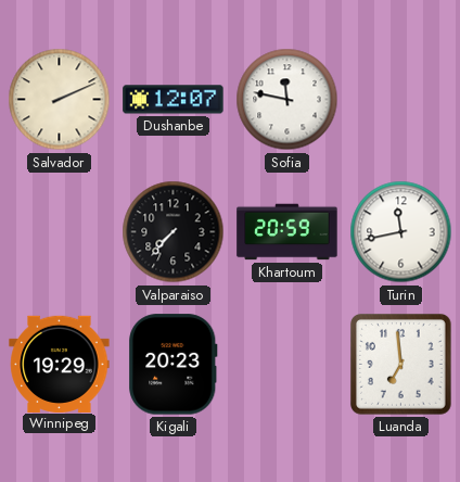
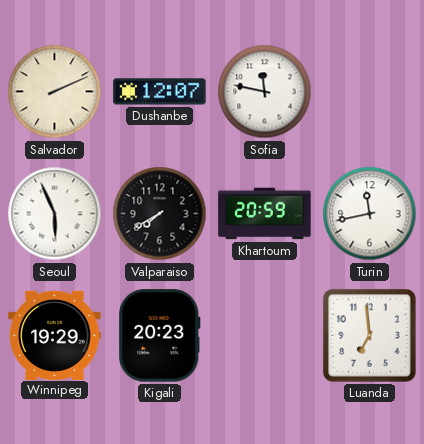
Seoul: none -> 5:56 (55, 214)
Valparaiso: 7:37 -> 7:40 (160, 214)
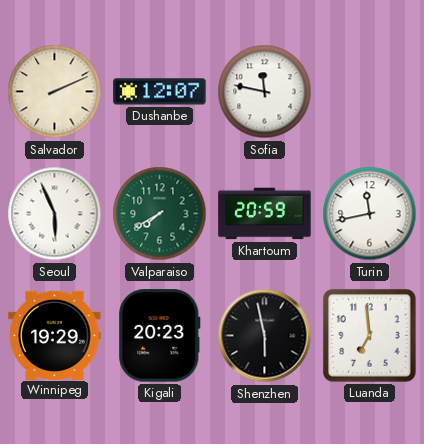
Valparaiso dial: black -> green (160, 214)
Shenzhen: none -> 5:58 (265, 336)
